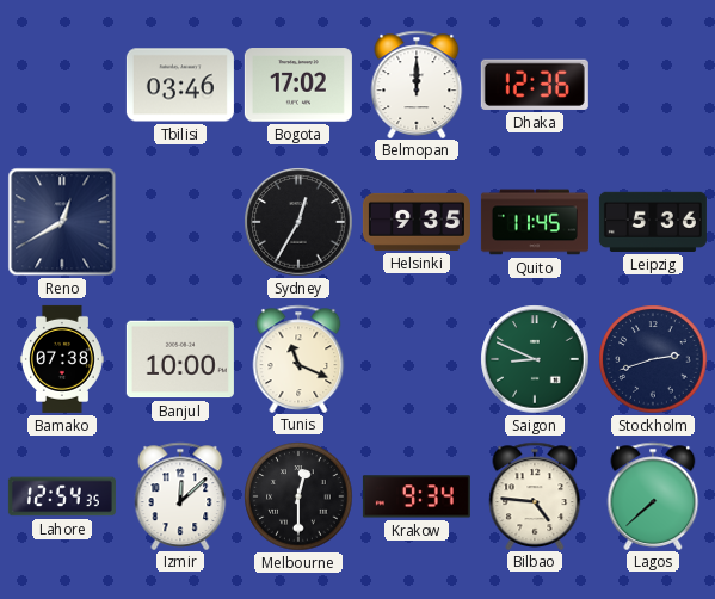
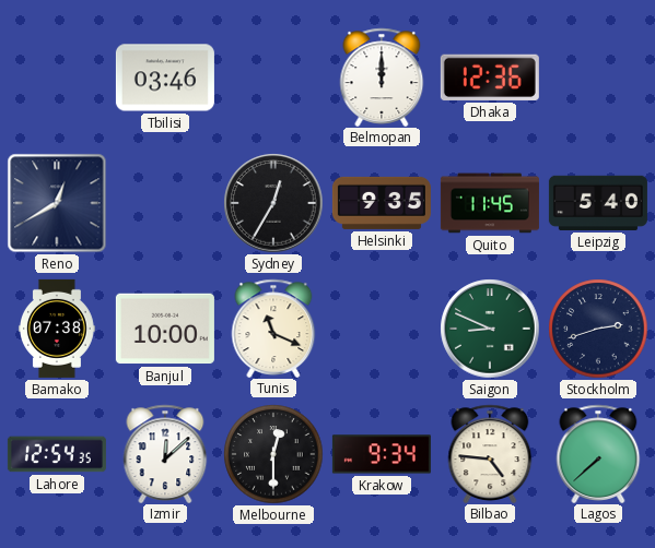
Bogota: 17:02 -> none (298, 85)
Leipzig: 5:36 -> 5:40 (598, 203)
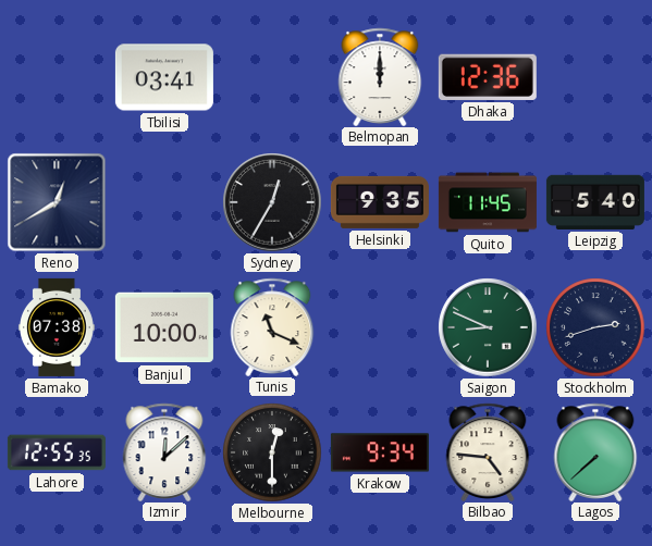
Tbilisi: 03:46 -> 03:41 (164, 77)
Lahore: 12:54 -> 12:55 (57, 452)
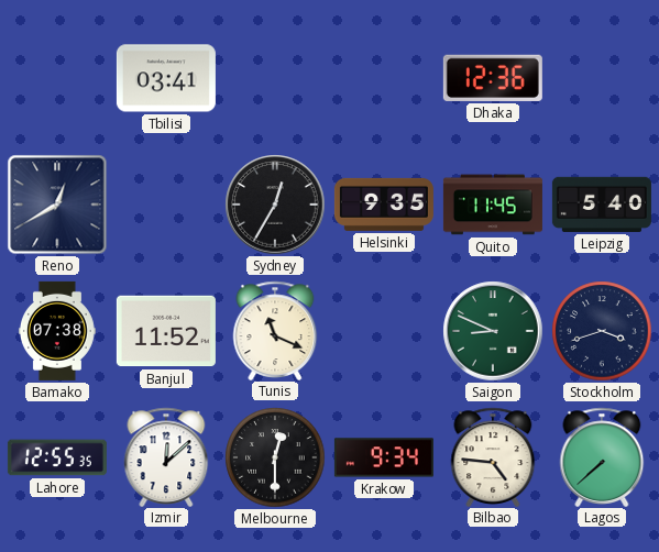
Belmopan: 12:00 -> none (380, 76)
Banjul: 10:00 -> 11:52 (166, 331)
Stockholm: 2:42 -> 3:42 (602, 331)
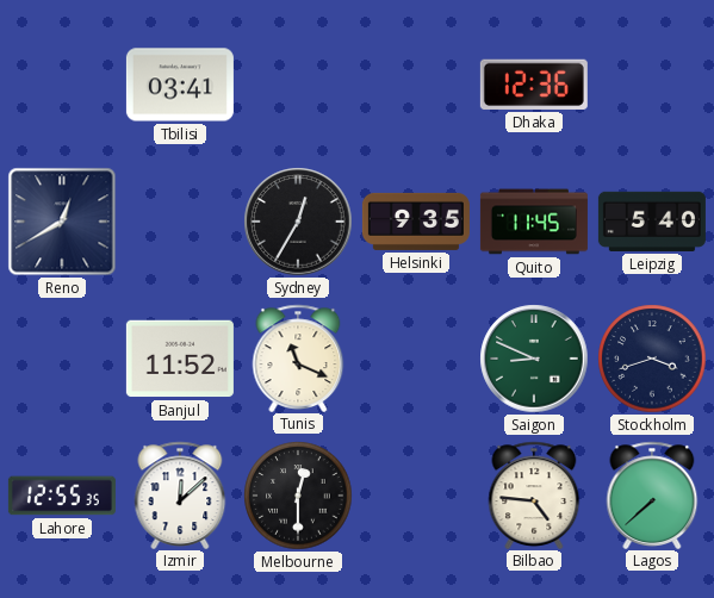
Bamako: 07:38 -> none (57, 331)
Krakow: 9:34 -> none (384, 457)
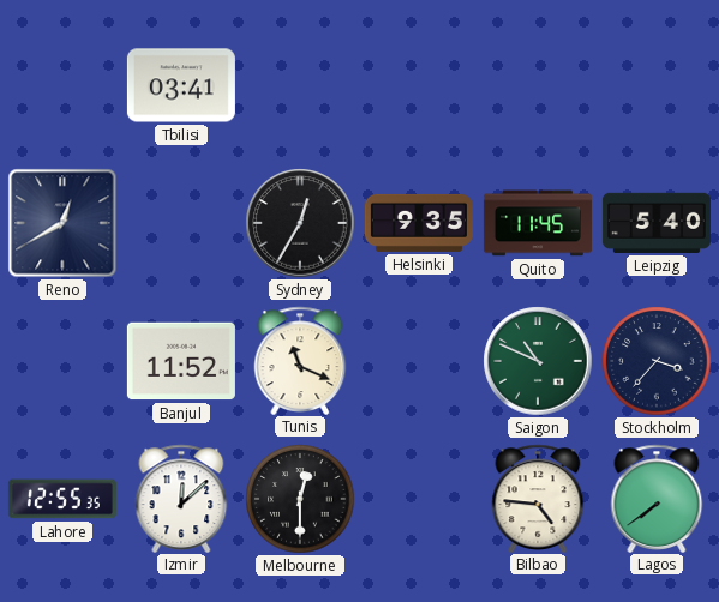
Dhaka: 12:36 -> none (534, 85)
Saigon: 8:49 -> 10:49 (538, 361)
Stockholm: 3:42 -> 3:37 (657, 361)
Lagos: 7:38 -> 7:39 (657, 498)
